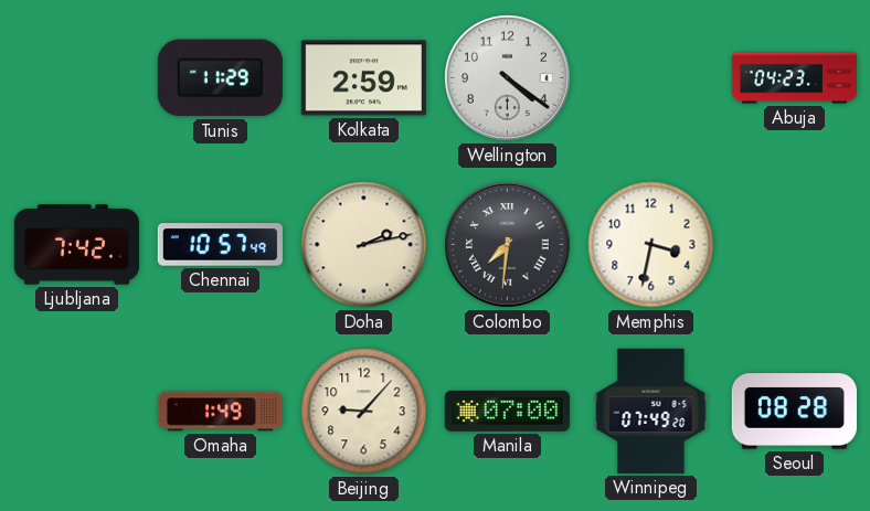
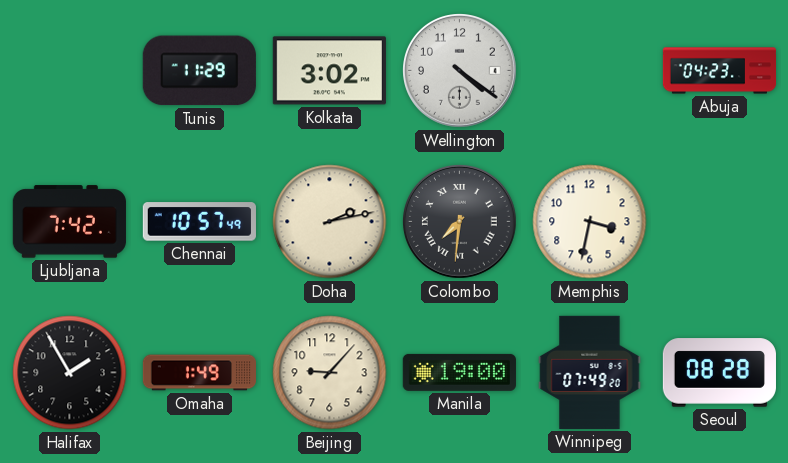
Kolkata: 2:59 -> 3:02 (329, 71)
Halifax: none -> 1:55 (70, 373)
Manila: 07:00 -> 19:00 (459, 372)
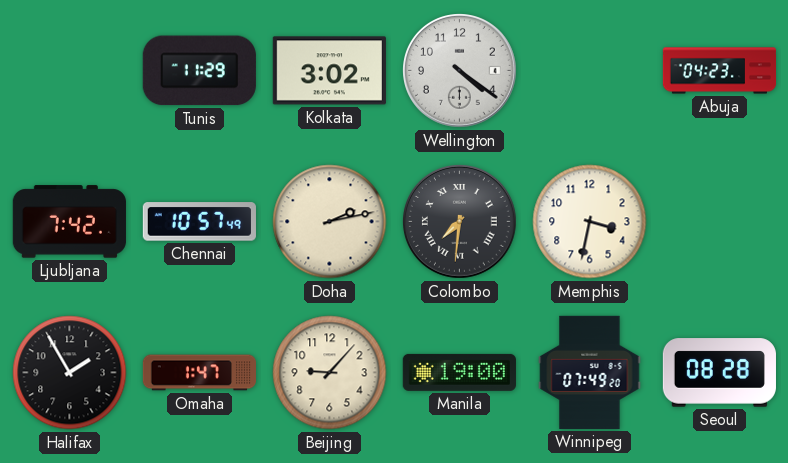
Omaha: 1:49 -> 1:47 (199, 373)
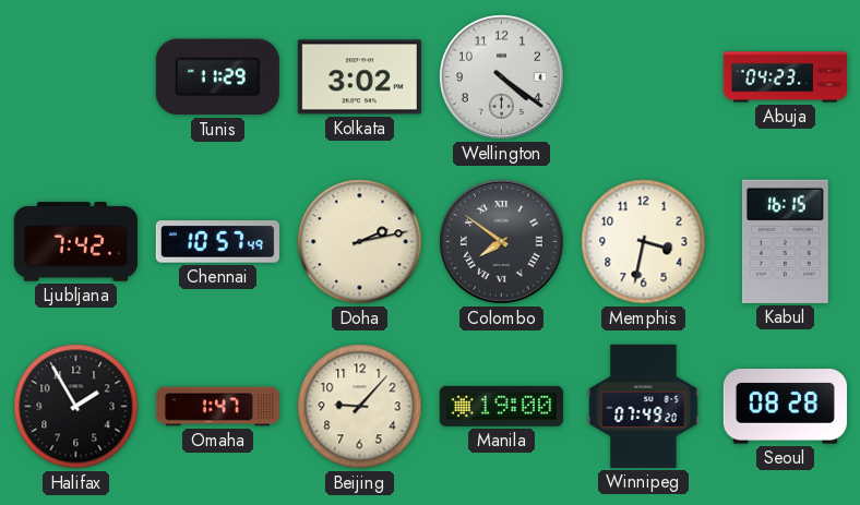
Colombo: 7:31 -> 7:51 (502, 242)
Kabul: none -> 16:15 (786, 241)
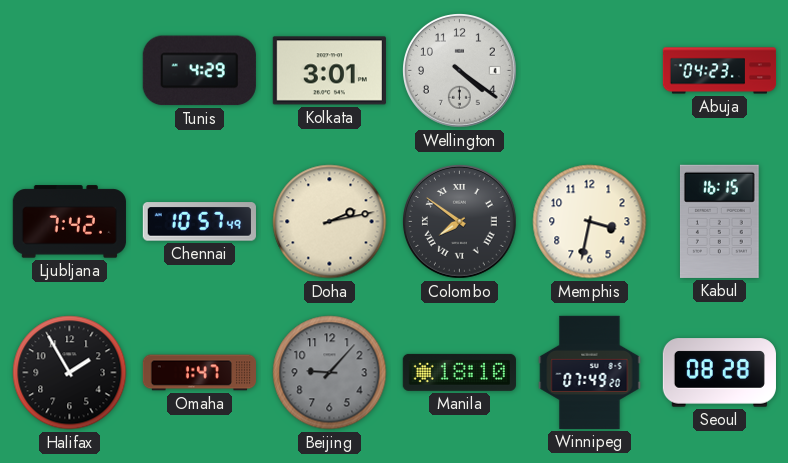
Tunis: 11:29 -> 4:29 (199, 71)
Kolkata: 3:02 -> 3:01 (329, 71)
Beijing dial: cream -> grey (330, 373)
Manila: 19:00 -> 18:10 (459, 372)
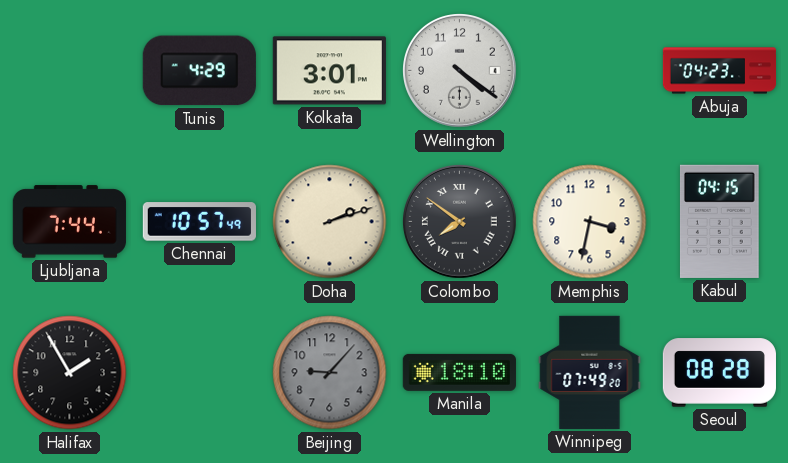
Ljubljana: 7:42 -> 7:44 (69, 222)
Doha: 2:13 -> 2:12 (330, 222)
Kabul: 16:15 -> 04:15 (720, 221)
Omaha: 1:47 -> none (199, 373)
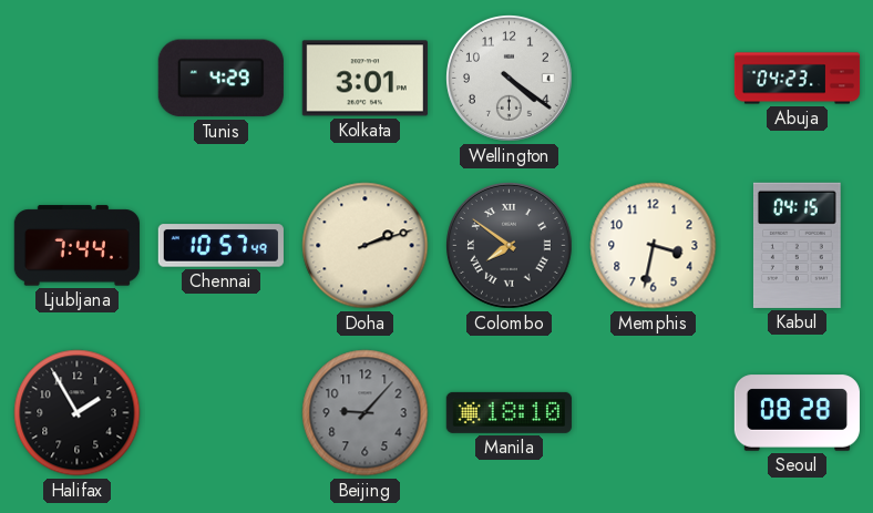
Winnipeg: 07:49 -> none (590, 372)
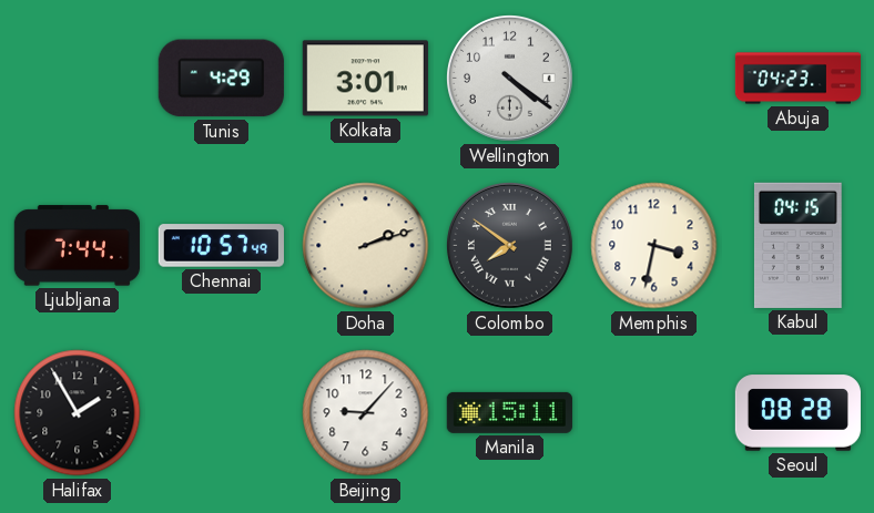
Beijing dial: grey -> white (366, 413)
Manila: 18:10 -> 15:11 (509, 412)
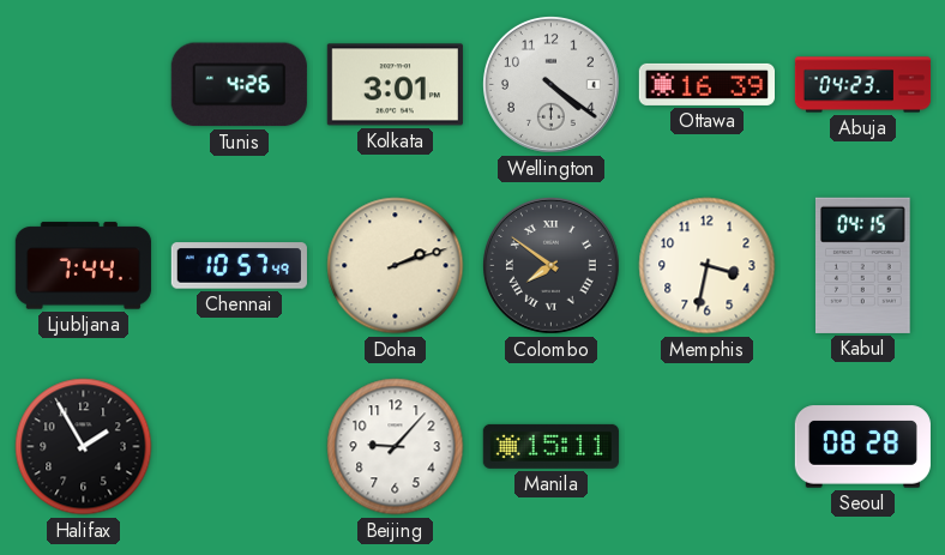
Tunis: 4:29 -> 4:26 (239, 85)
Ottawa: none -> 16:39 (706, 84)
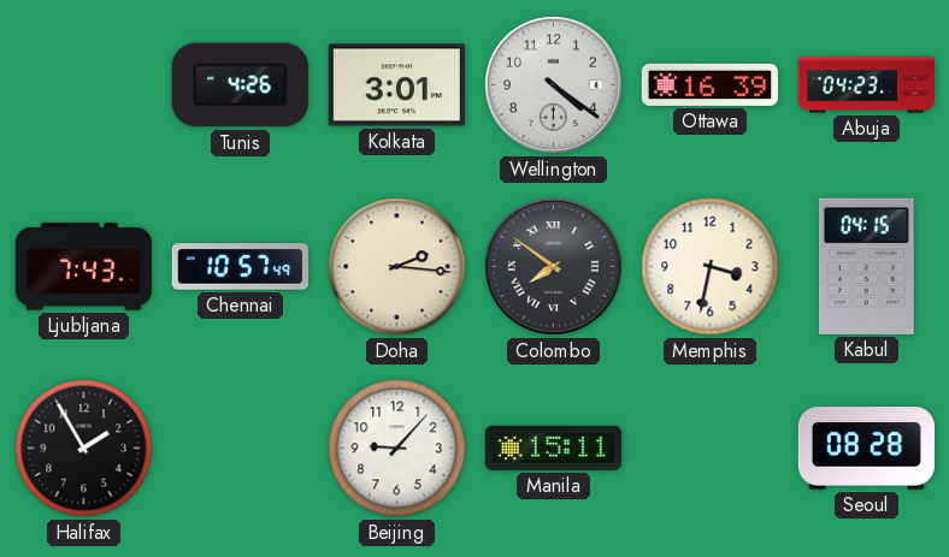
Ljubljana: 7:44 -> 7:43 (83, 267)
Doha: 2:12 -> 2:16 (397, 267)
